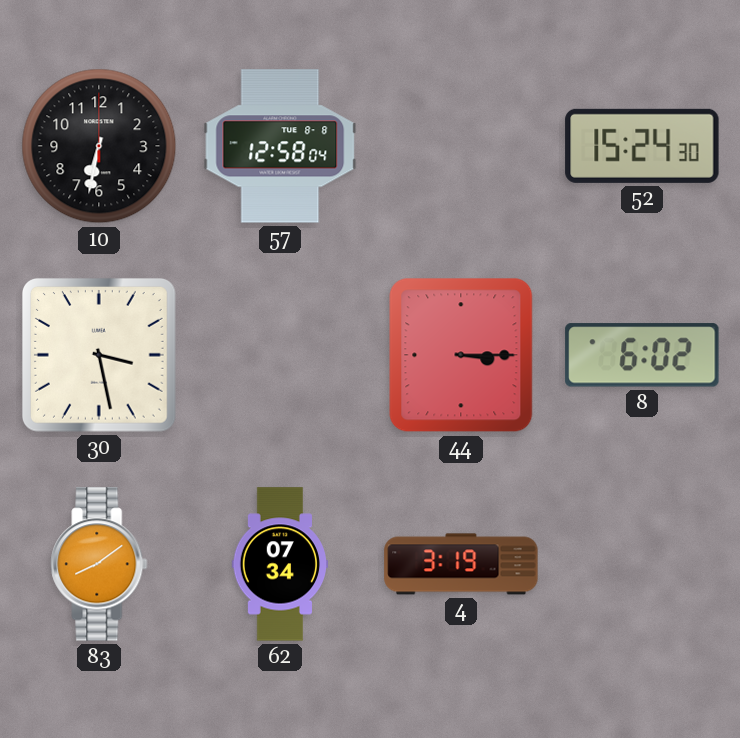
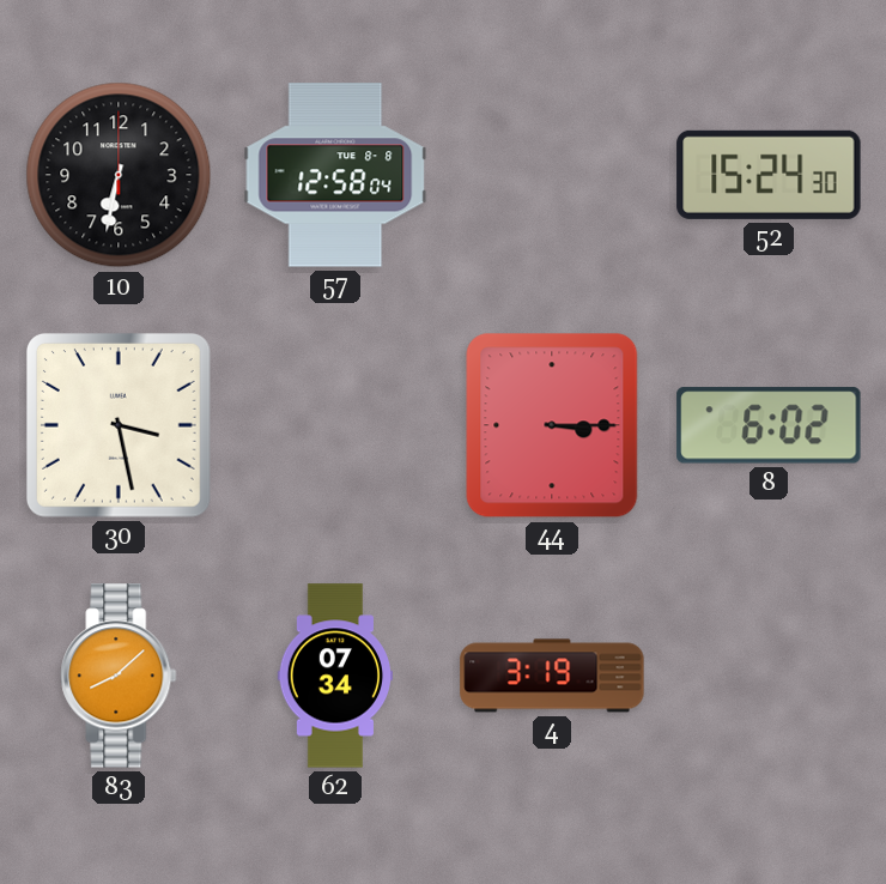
83: 8:09 -> 8:08 (119, 676)
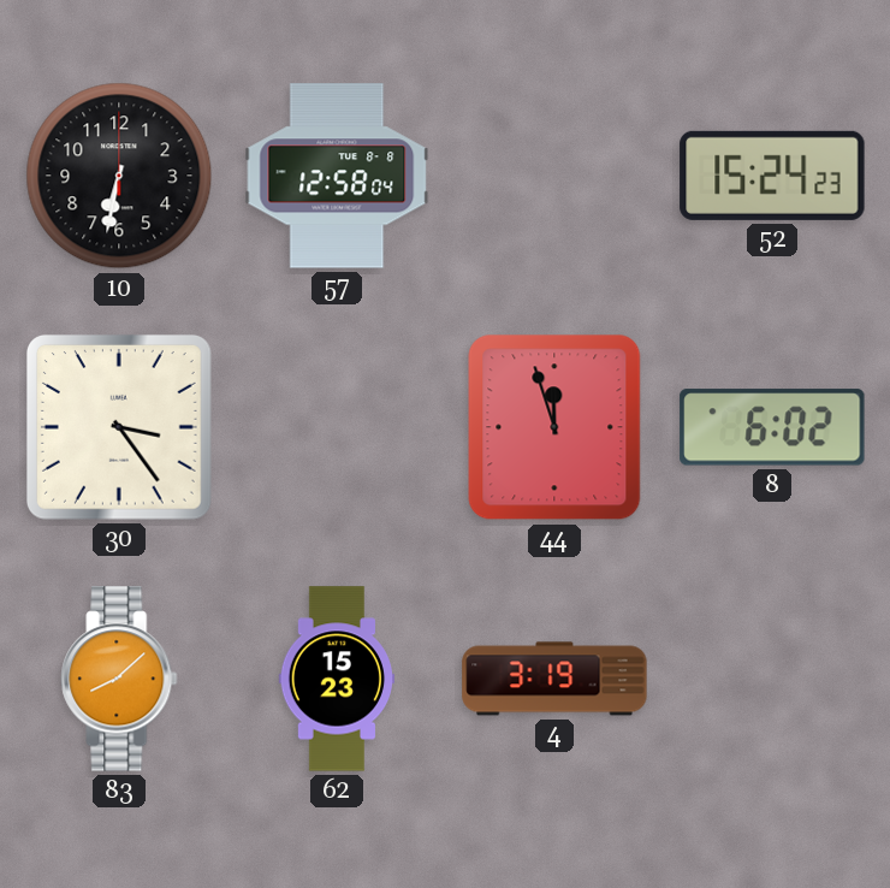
52: 15:24:30 -> 15:24:23 (772, 176)
30: 3:28 -> 3:24 (119, 427)
44: 3:15 -> 11:57 (554, 427)
62: 07:34 -> 15:23 (336, 679)
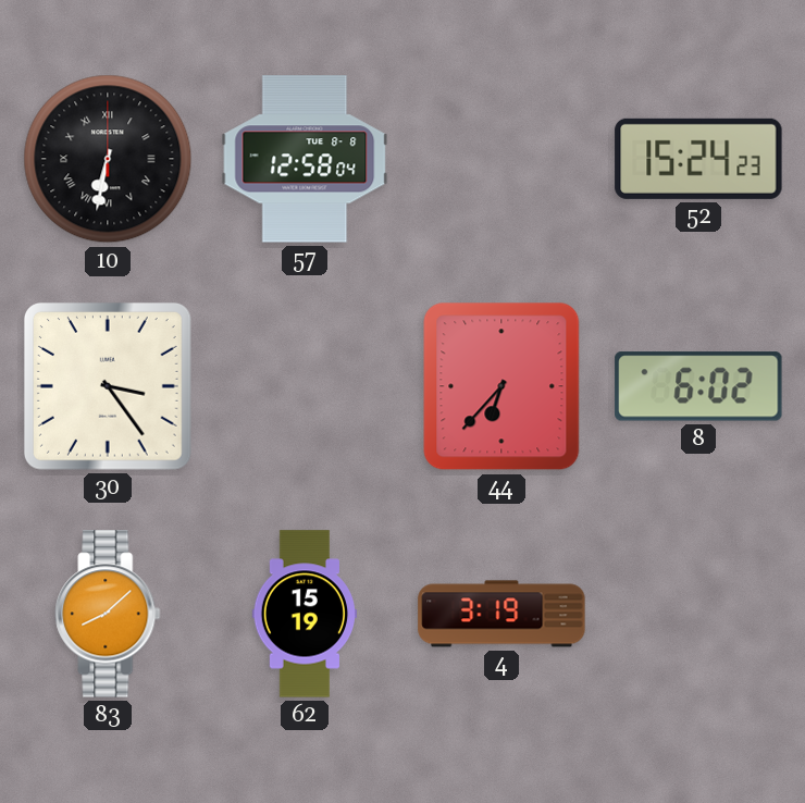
10 numerals: Arabic -> Roman (108, 159)
44: 11:57 -> 6:37 (501, 386)
62: 15:23 -> 15:19 (304, 614)
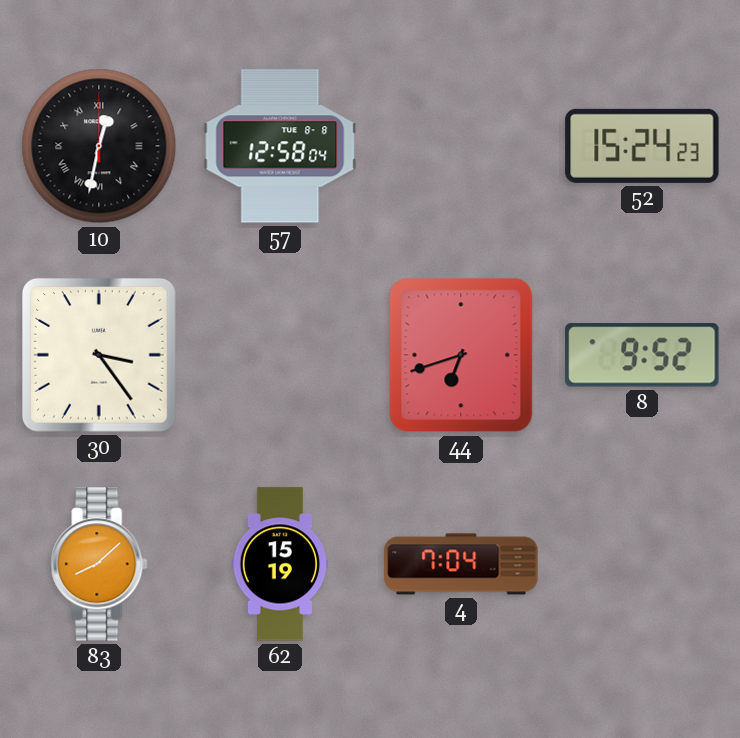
10: 6:32 -> 12:32 (99, 146)
44: 6:37 -> 6:42 (461, 355)
8: 6:02 -> 9:52 (642, 355)
4: 3:19 -> 7:04 (461, 564)
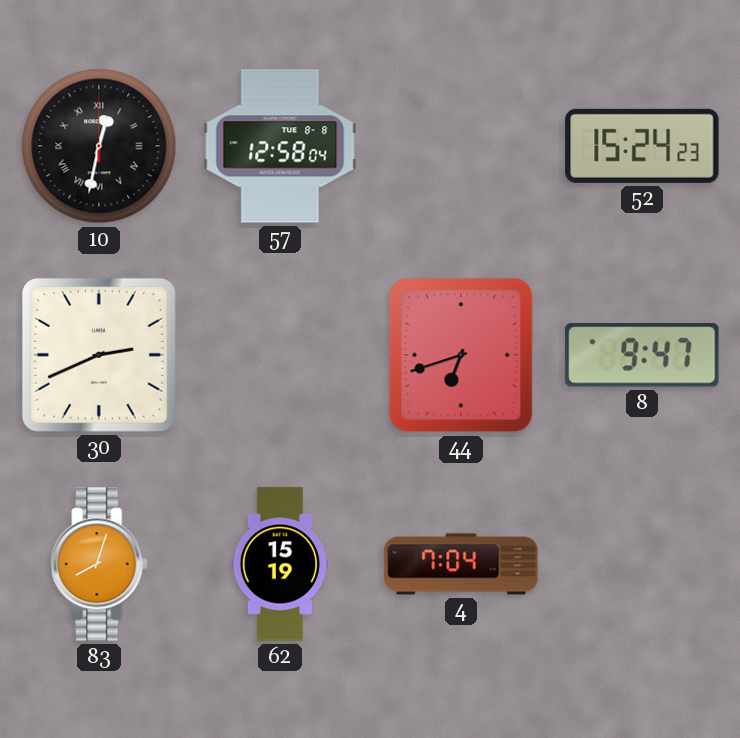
30: 3:24 -> 2:41 (99, 355)
8: 9:52 -> 9:47 (642, 355)
83: 8:08 -> 8:03 (99, 564)
